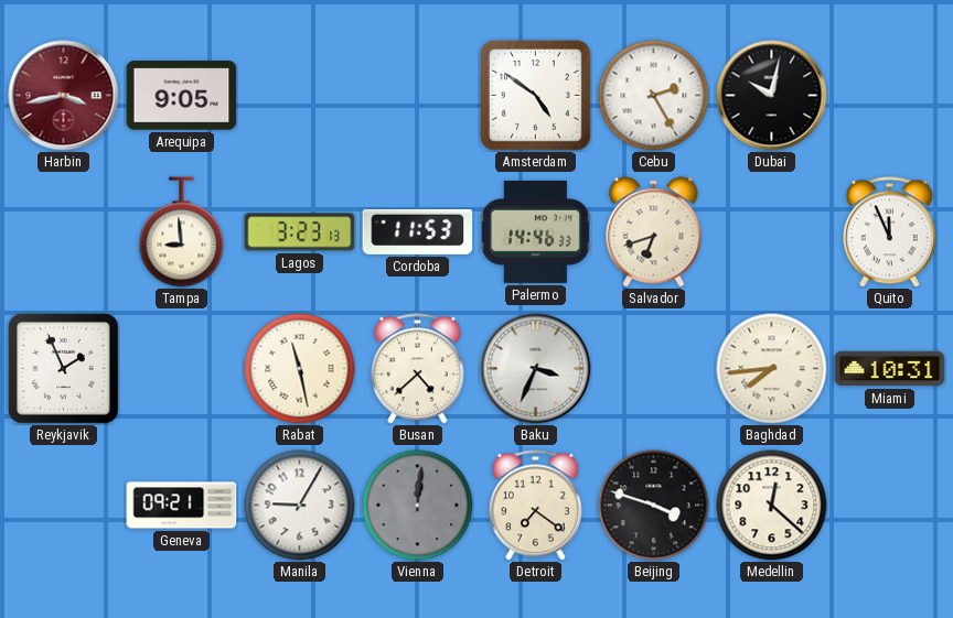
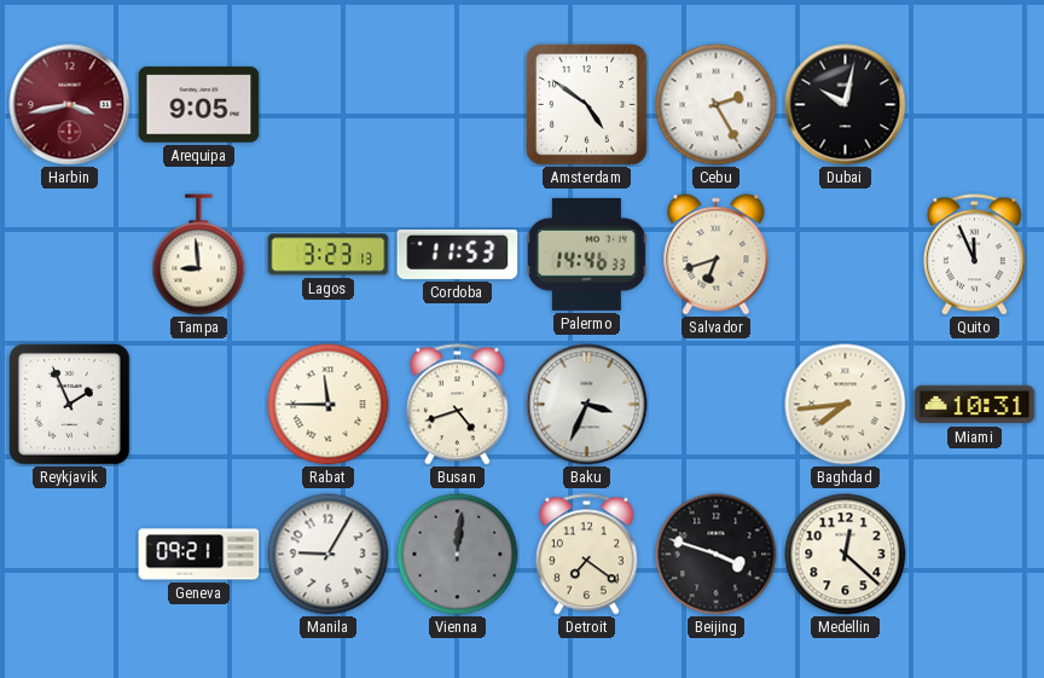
Rabat: 11:28 -> 11:45 (329, 405)
Busan: 4:38 -> 4:42 (457, 405)
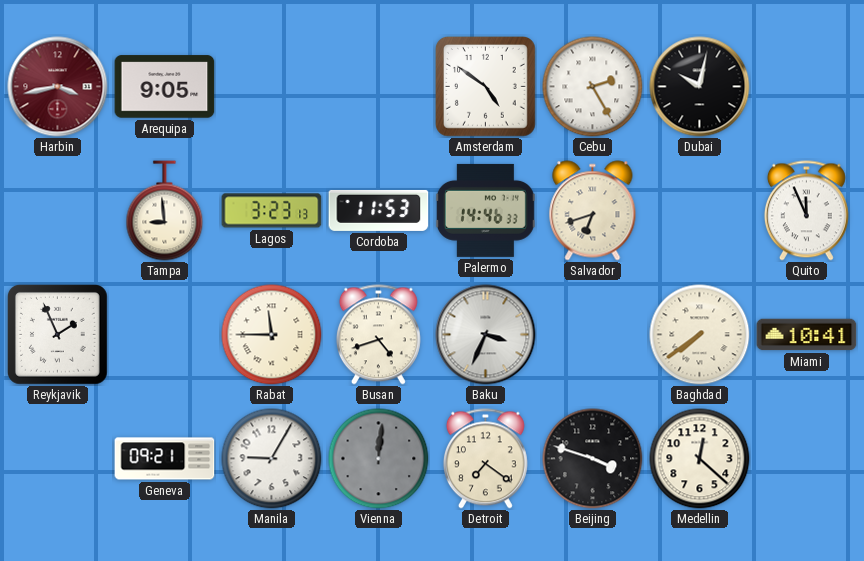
Baghdad: 7:44 -> 7:39 (700, 335)
Miami: 10:31 -> 10:41 (807, 335)
